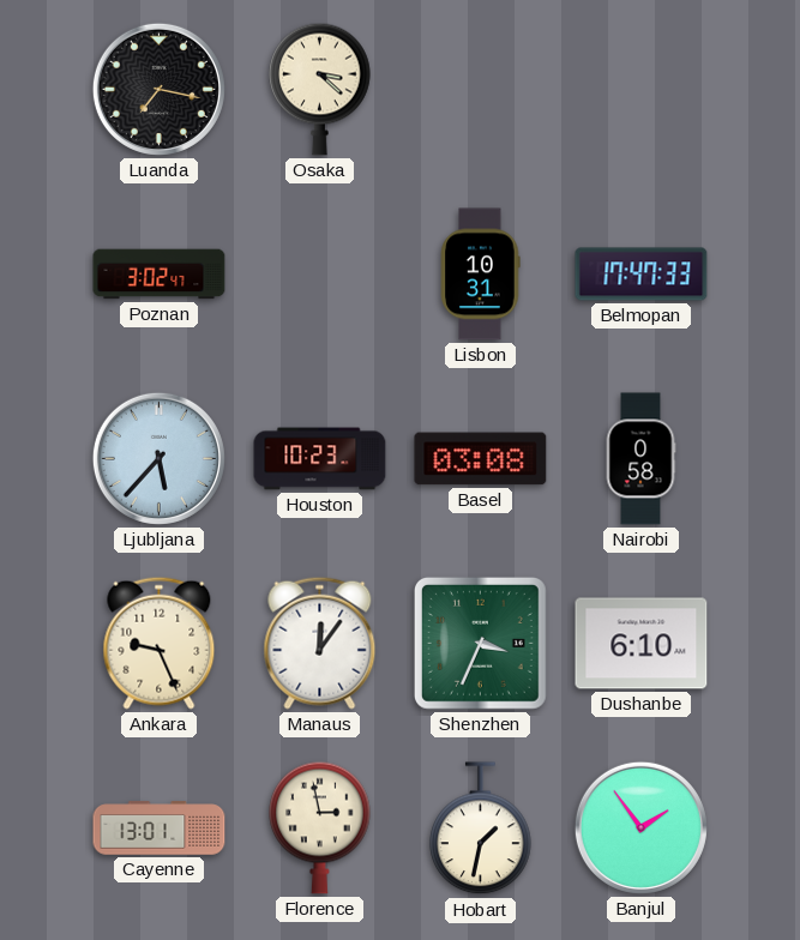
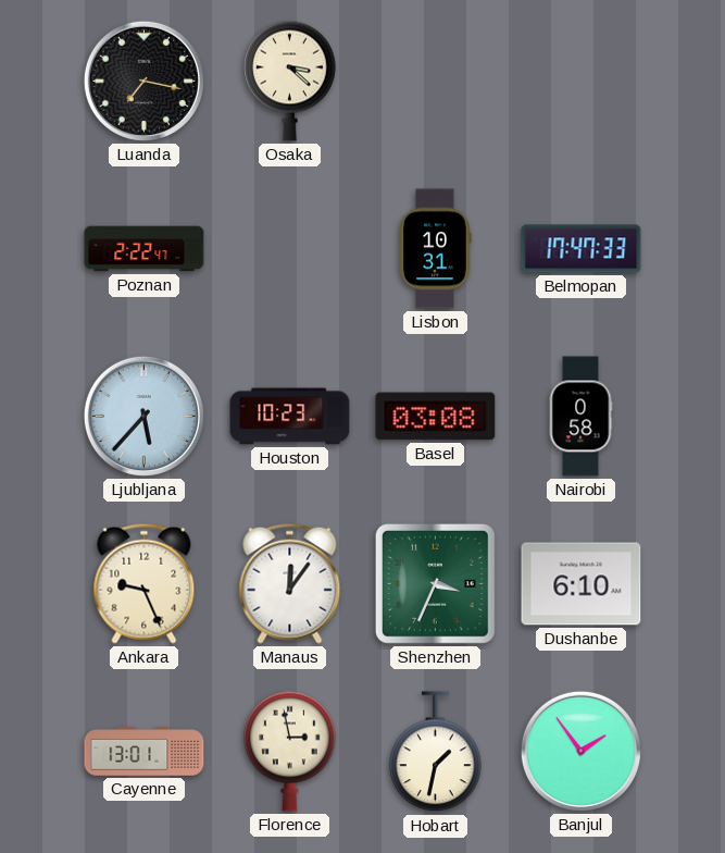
Poznan: 3:02 -> 2:22 (145, 249)
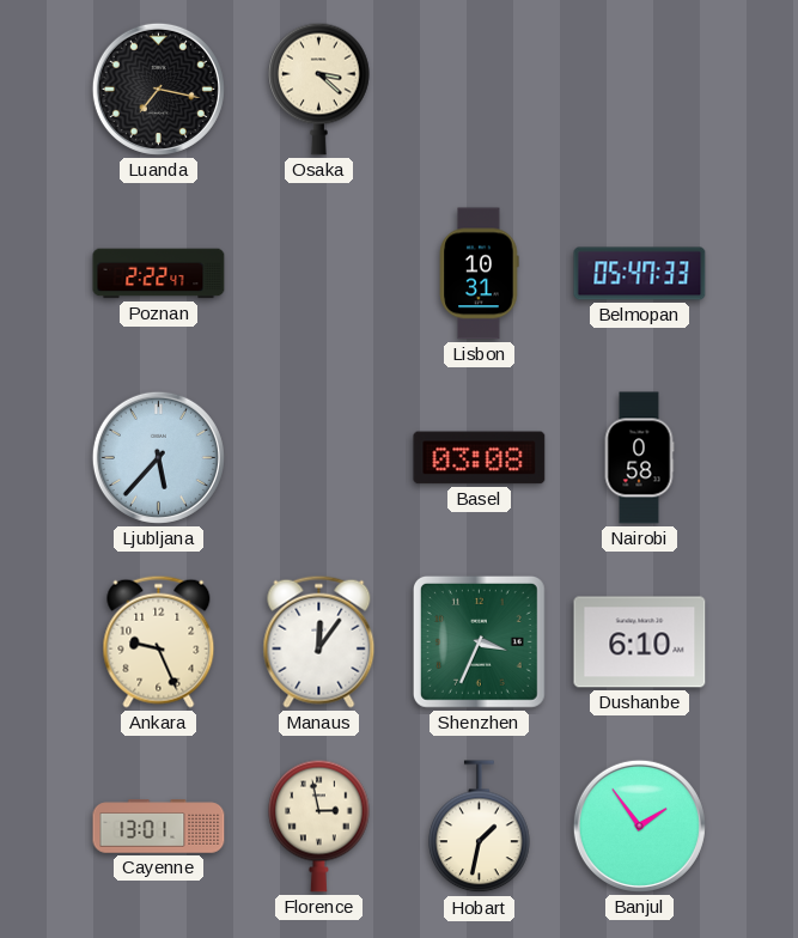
Belmopan: 17:47 -> 05:47 (640, 274)
Houston: 10:23 -> none (290, 417)
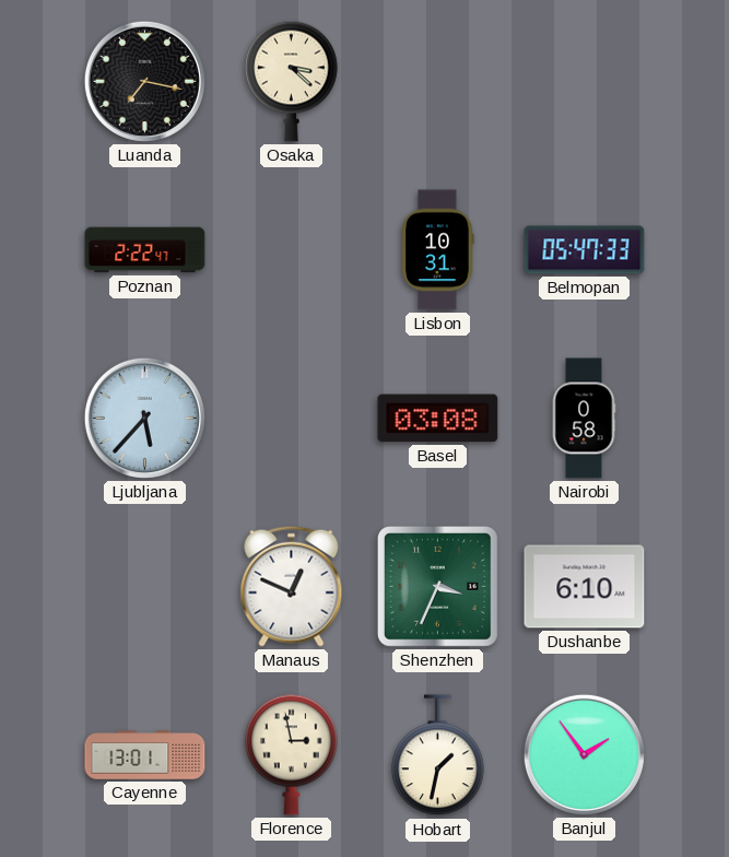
Ankara: 9:26 -> none (159, 641)
Manaus: 12:06 -> 12:49 (292, 586)
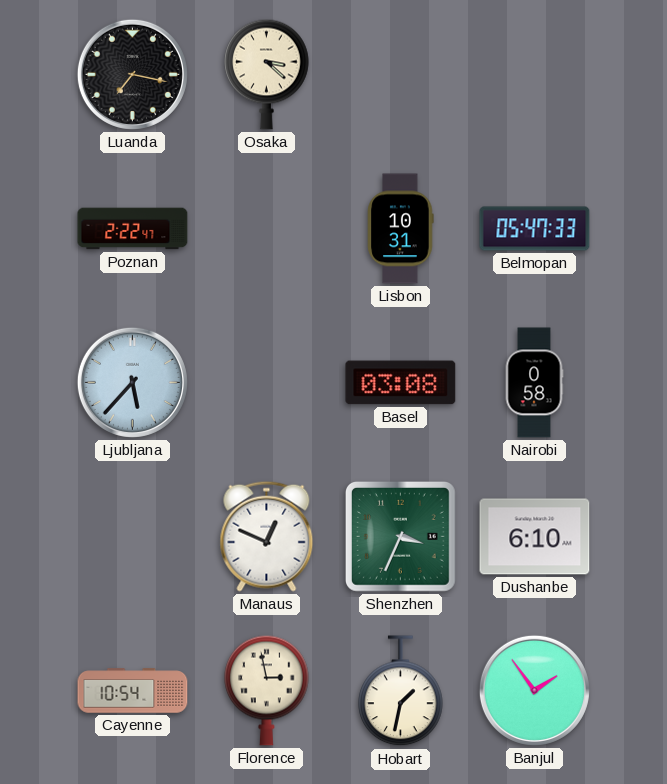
Cayenne: 13:01 -> 10:54 (133, 691)
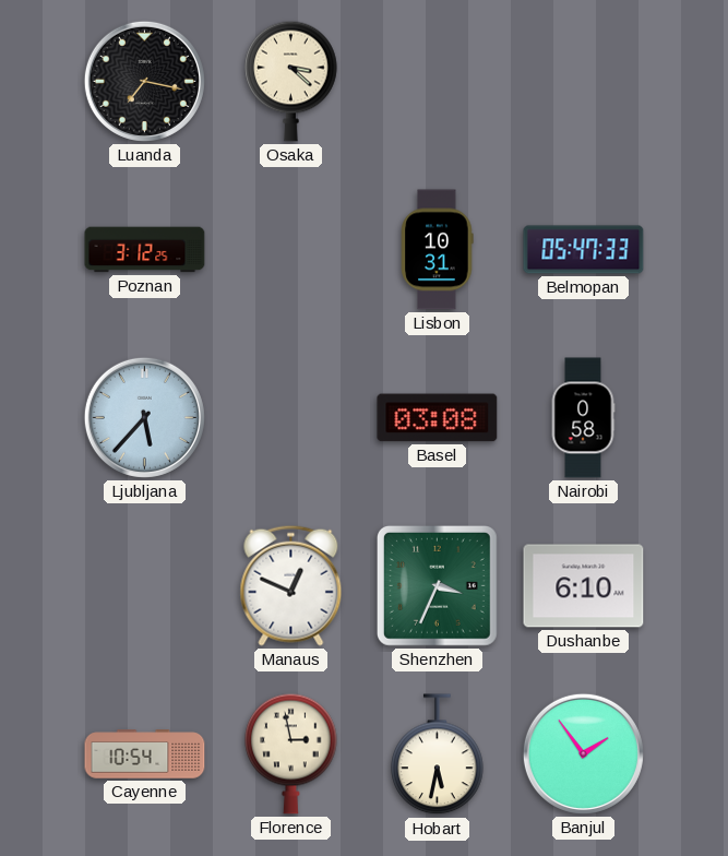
Poznan: 2:22 -> 3:12 (145, 250)
Hobart: 1:32 -> 5:32 (438, 754)
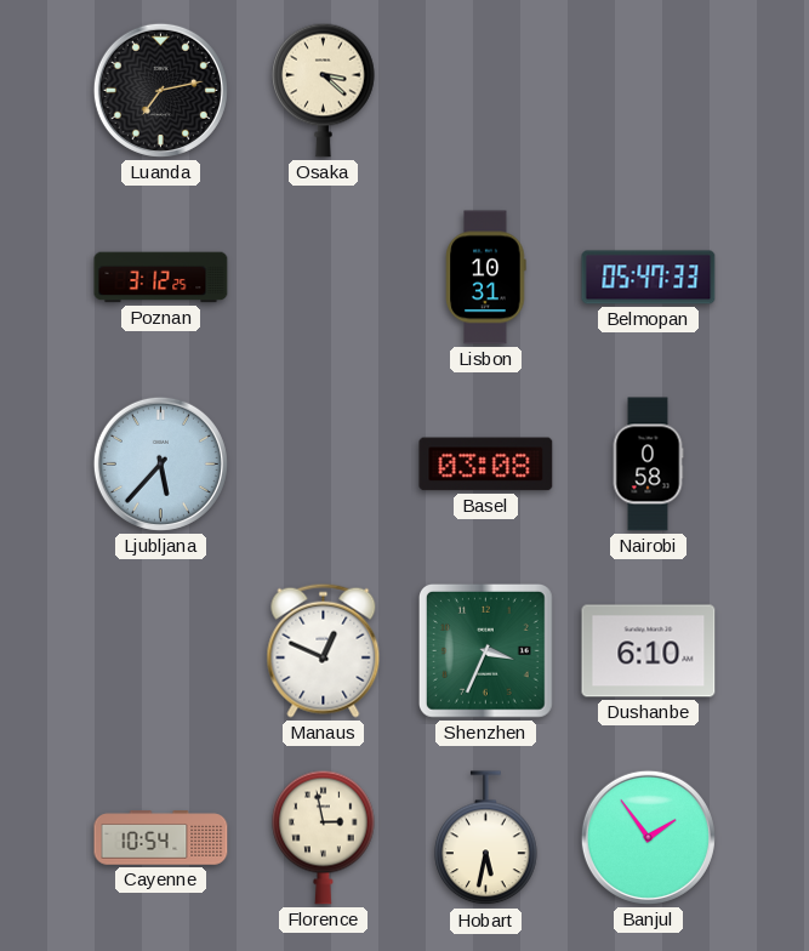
Luanda: 7:17 -> 7:13 (160, 90)
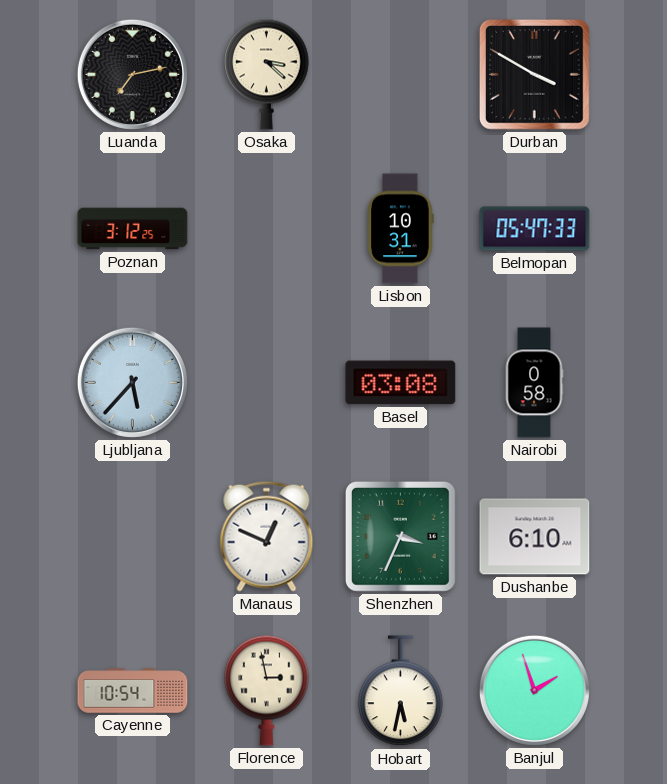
Durban: none -> 3:50 (534, 74)
Banjul: 1:54 -> 1:57 (534, 690)
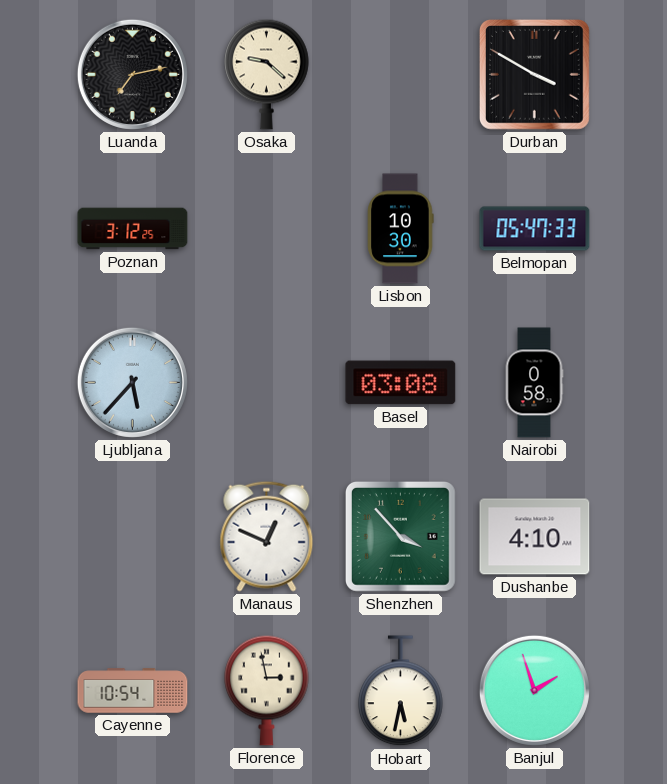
Osaka: 3:22 -> 9:22 (267, 74)
Lisbon: 10:31 -> 10:30 (401, 229)
Shenzhen: 3:34 -> 3:53 (400, 536)
Dushanbe: 6:10 -> 4:10 (535, 537)
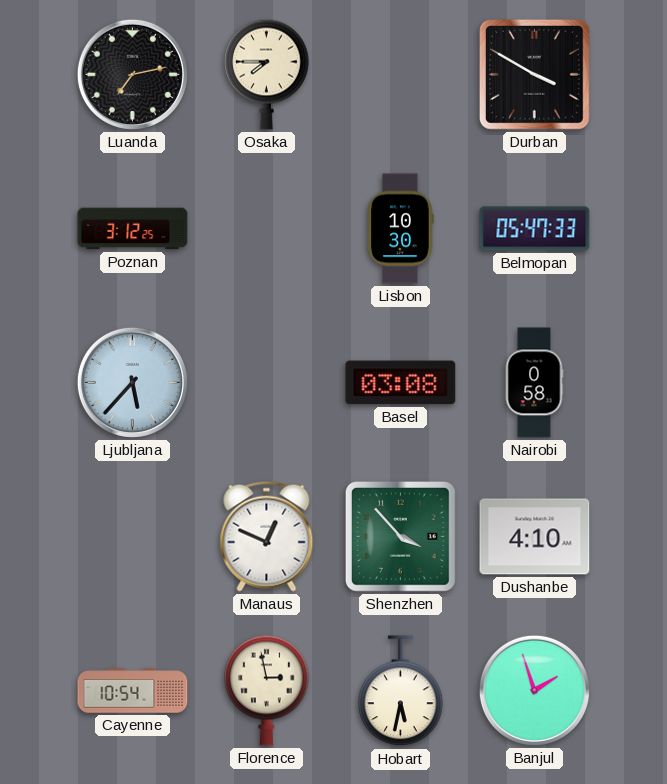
Osaka: 9:22 -> 7:45 (267, 74)
